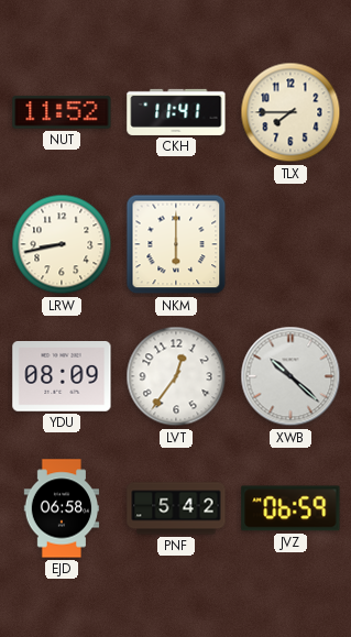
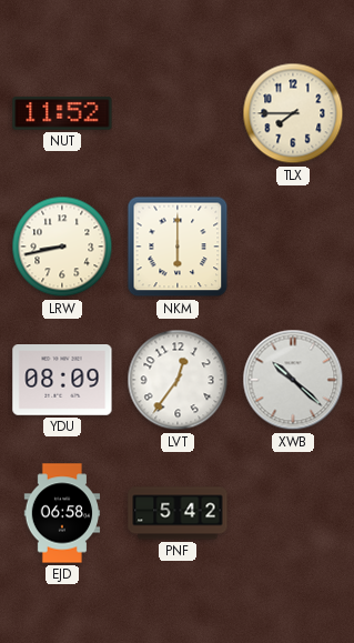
CKH: 11:41 -> none (176, 112)
JVZ: 06:59 -> none (290, 508)
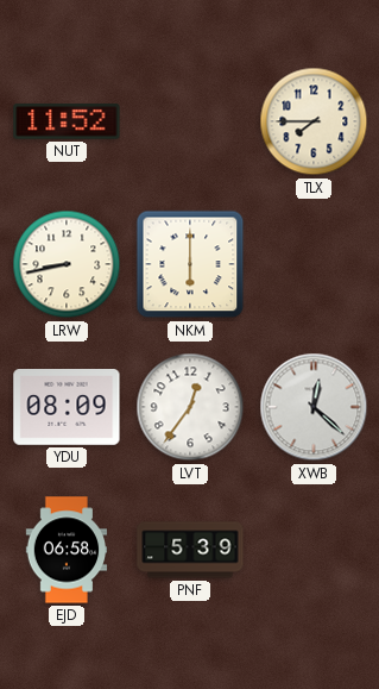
XWB: 10:22 -> 12:22 (314, 407)
PNF: 5:42 -> 5:39 (190, 550)
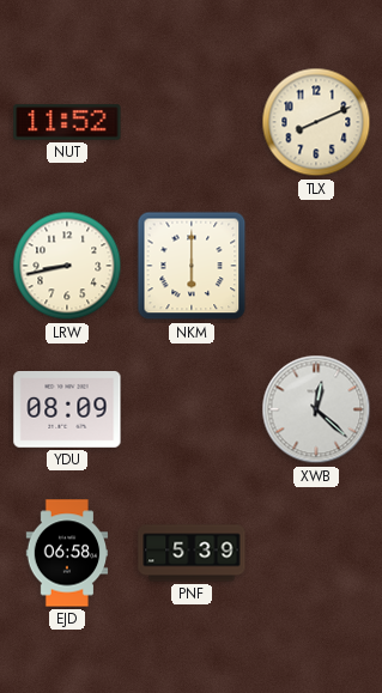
TLX: 7:45 -> 8:11 (316, 122)
LVT: 12:36 -> none (190, 407)
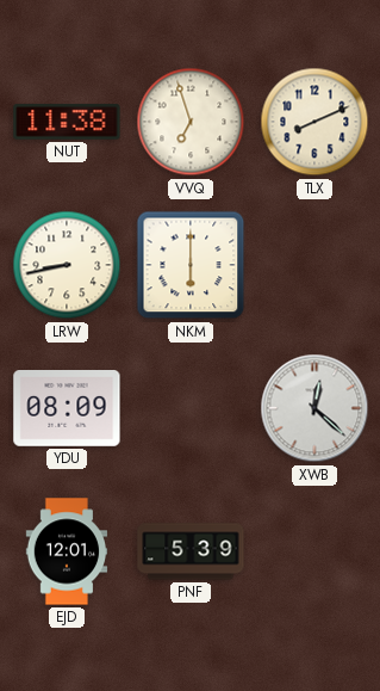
NUT: 11:52 -> 11:38 (67, 122)
VVQ: none -> 6:57 (191, 122)
EJD: 06:58 -> 12:01 (67, 551)
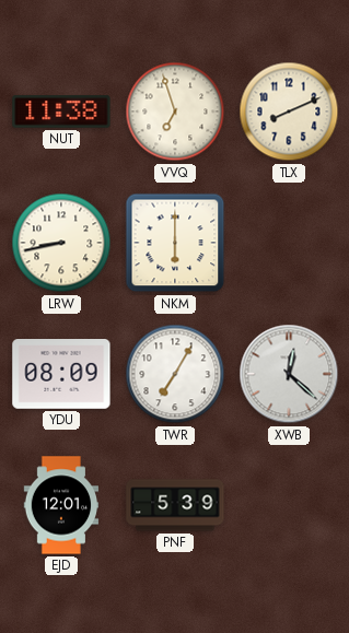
TWR: none -> 7:05 (175, 374)
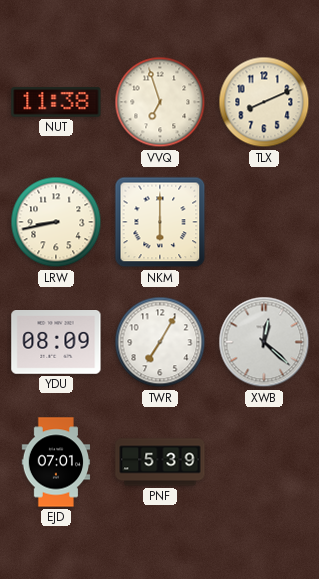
EJD: 12:01 -> 07:01 (56, 462)
